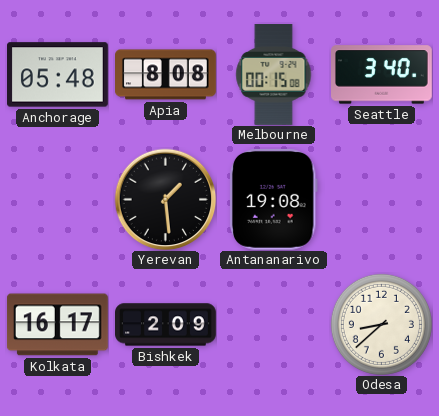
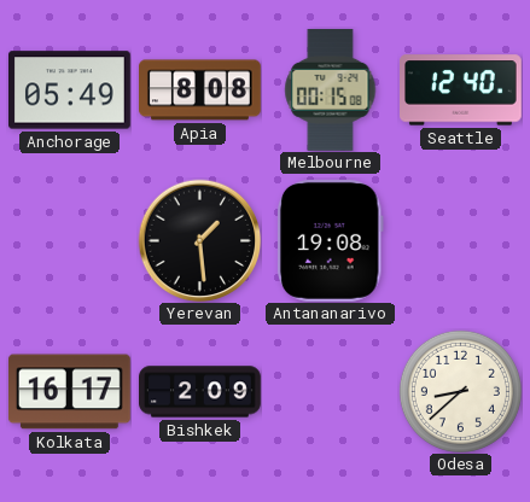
Anchorage: 05:48 -> 05:49 (70, 91)
Seattle: 3:40 -> 12:40 (461, 91)
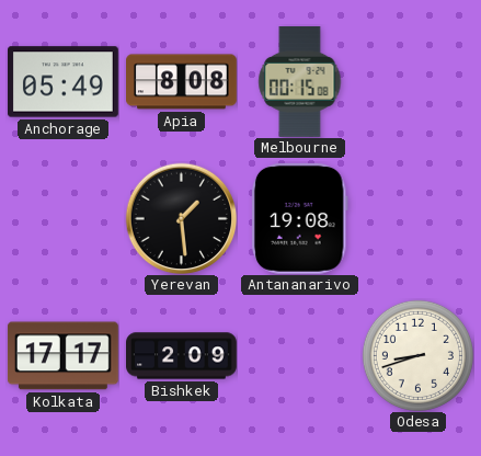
Seattle: 12:40 -> none (461, 91)
Kolkata: 16:17 -> 17:17 (62, 356)
Odesa: 8:38 -> 8:42 (417, 355)
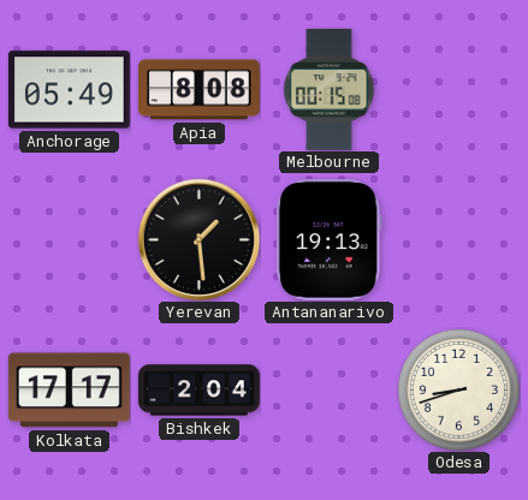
Antananarivo: 19:08 -> 19:13 (328, 239)
Bishkek: 2:09 -> 2:04 (200, 391)
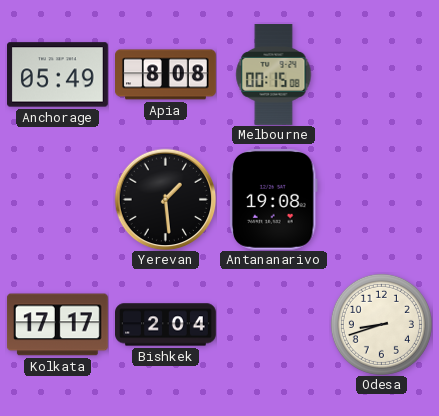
Antananarivo: 19:13 -> 19:08 (273, 199)
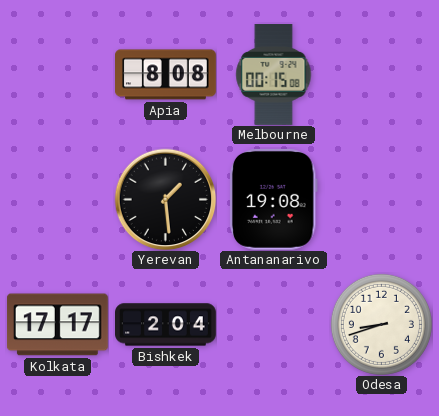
Anchorage: 05:49 -> none (58, 75)
